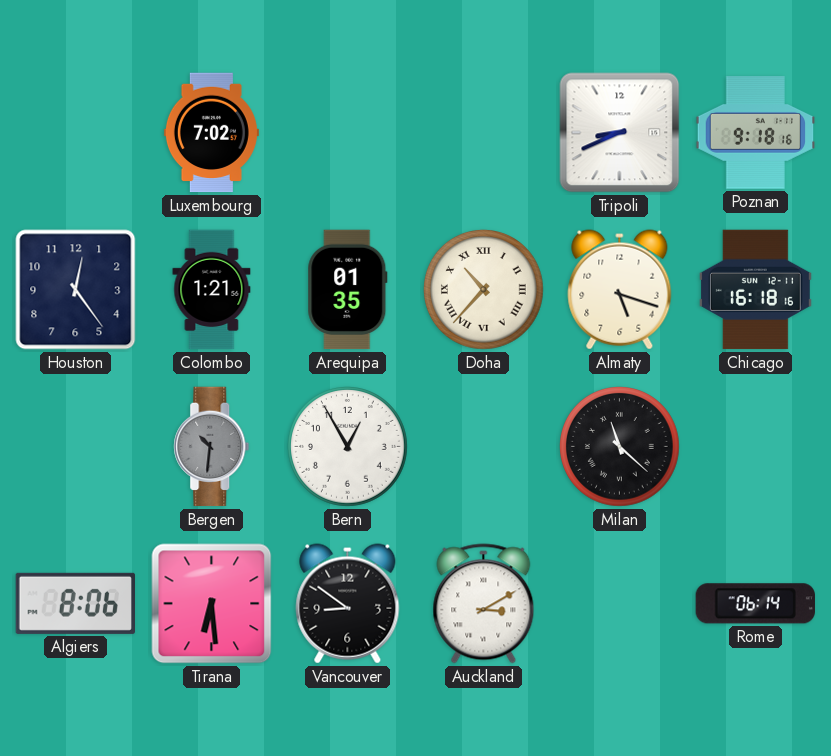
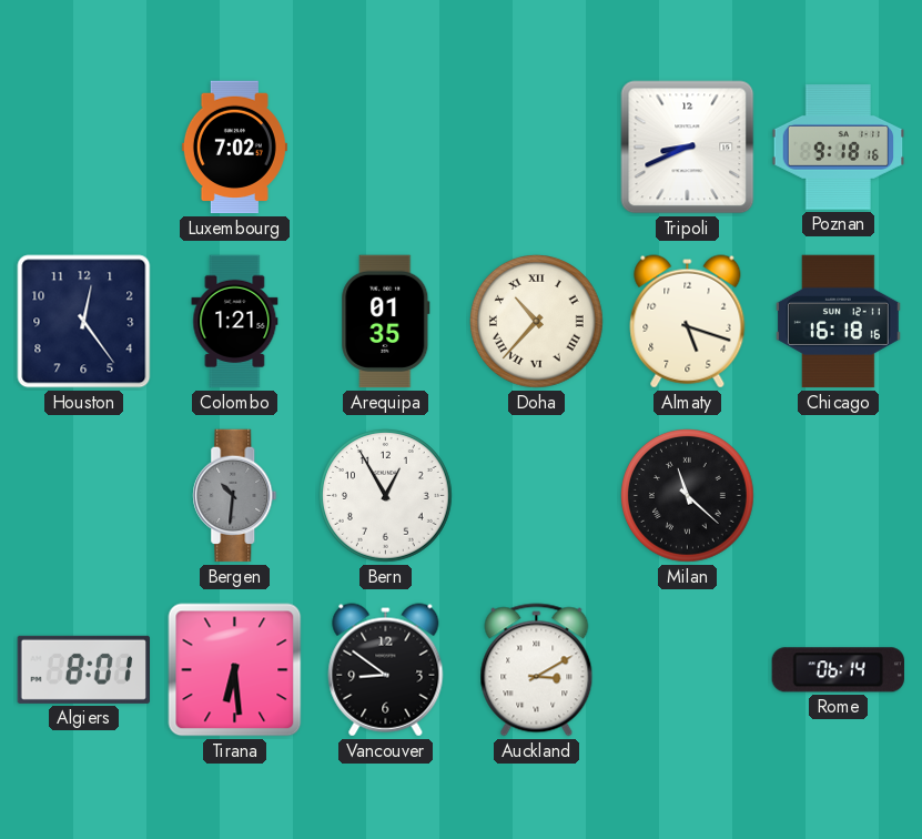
Algiers: 8:06 -> 8:01 (83, 669)
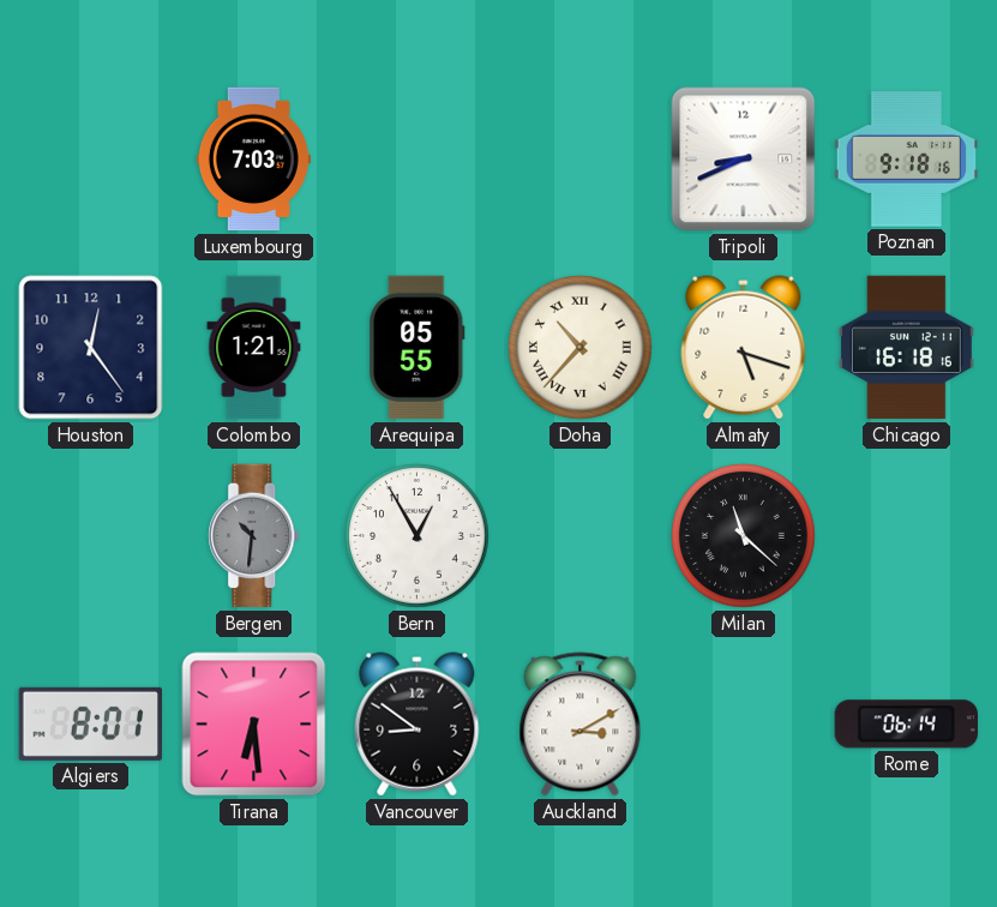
Luxembourg: 7:02 -> 7:03 (253, 160)
Arequipa: 01:35 -> 05:55 (418, 348)
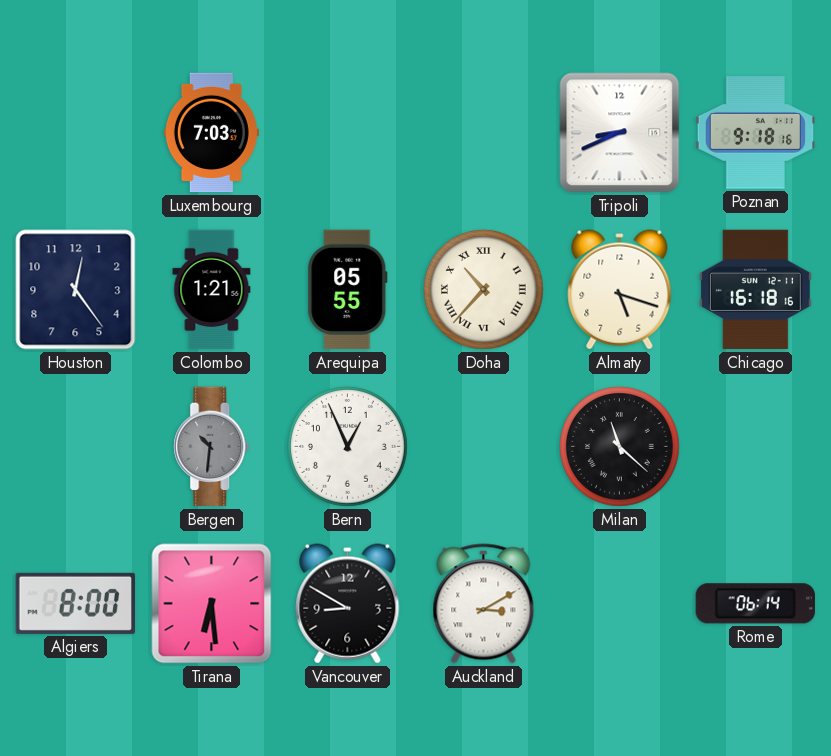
Bern: 12:55 -> 12:56 (348, 447)
Algiers: 8:01 -> 8:00 (75, 603)
Vancouver: 8:51 -> 8:50 (348, 604)
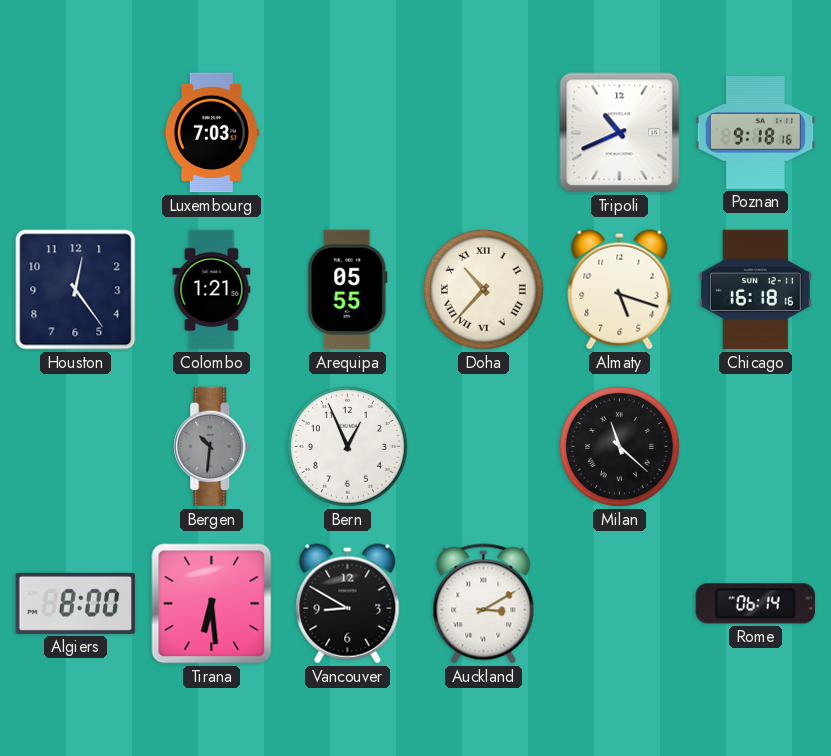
Tripoli: 8:41 -> 10:41 (620, 133)
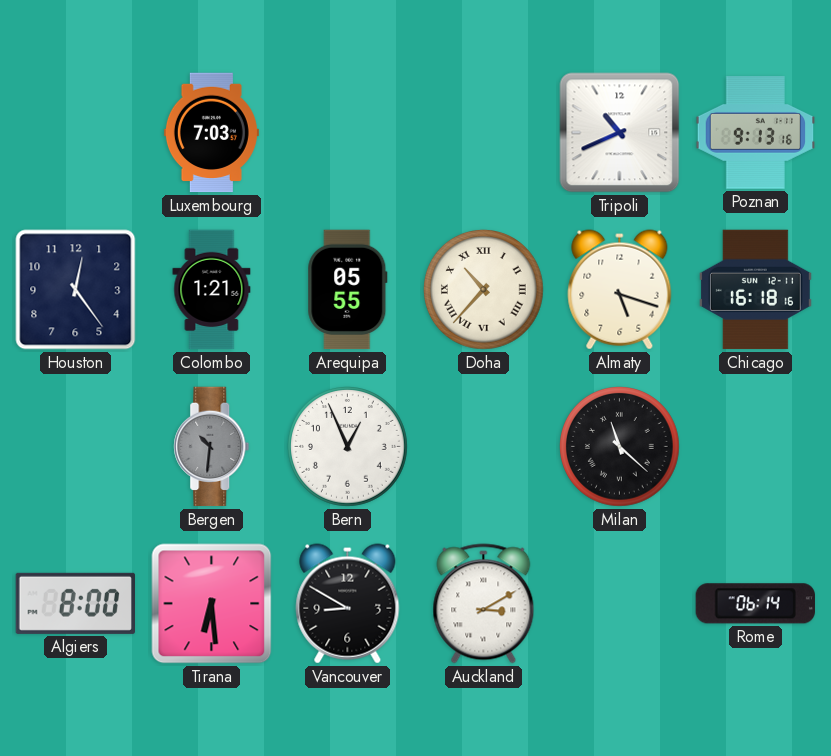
Poznan: 9:18 -> 9:13 (756, 133)
